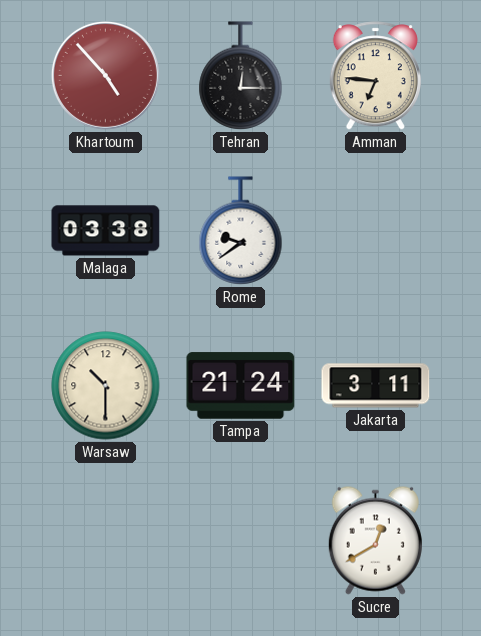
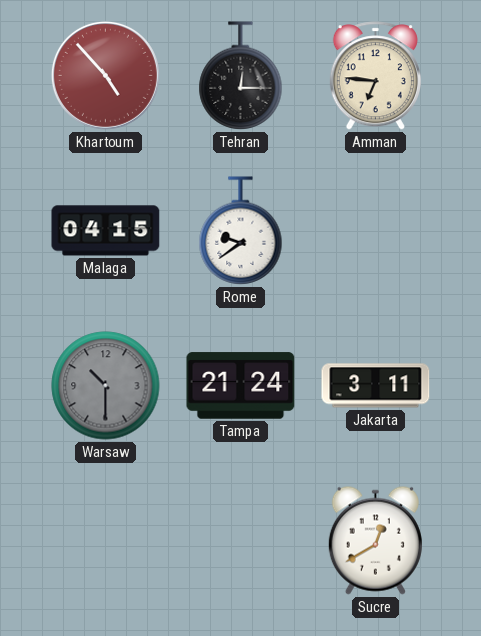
Malaga: 03:38 -> 04:15 (106, 231)
Warsaw dial: cream -> grey (106, 386)
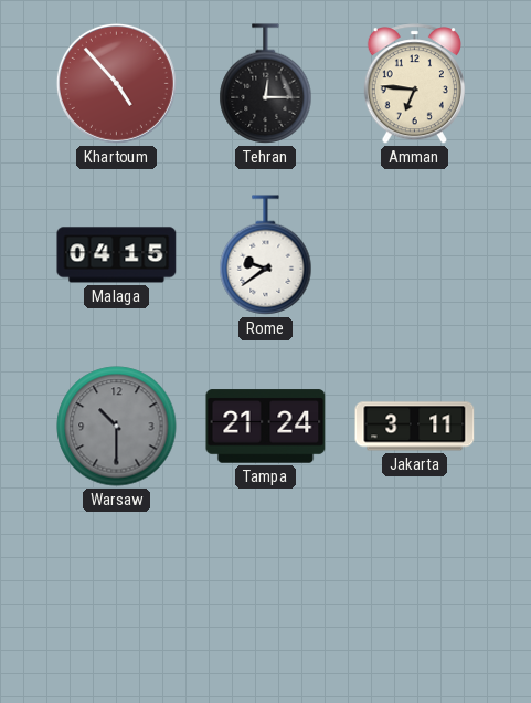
Sucre: 12:40 -> none (375, 540)
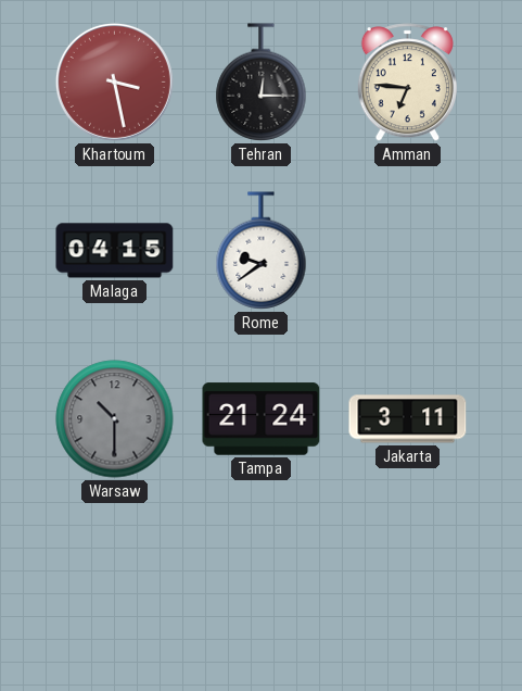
Khartoum: 4:53 -> 3:28 (114, 81)
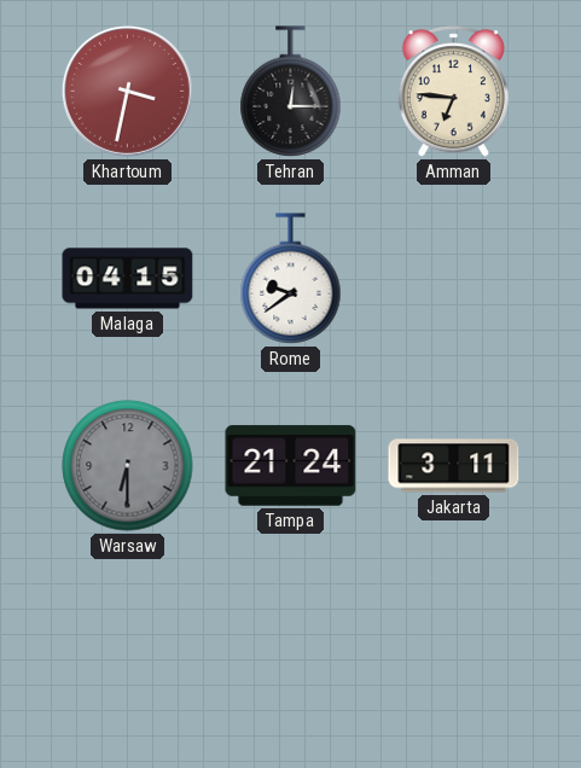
Khartoum: 3:28 -> 3:32 (127, 91)
Warsaw: 10:30 -> 6:30 (128, 466)
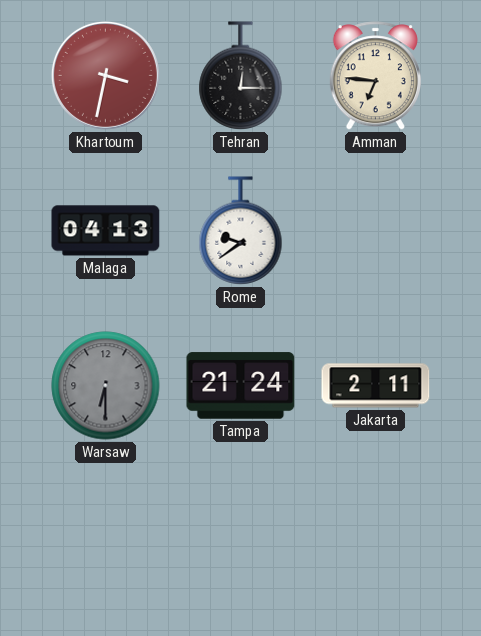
Malaga: 04:15 -> 04:13 (106, 231)
Jakarta: 3:11 -> 2:11 (376, 386)
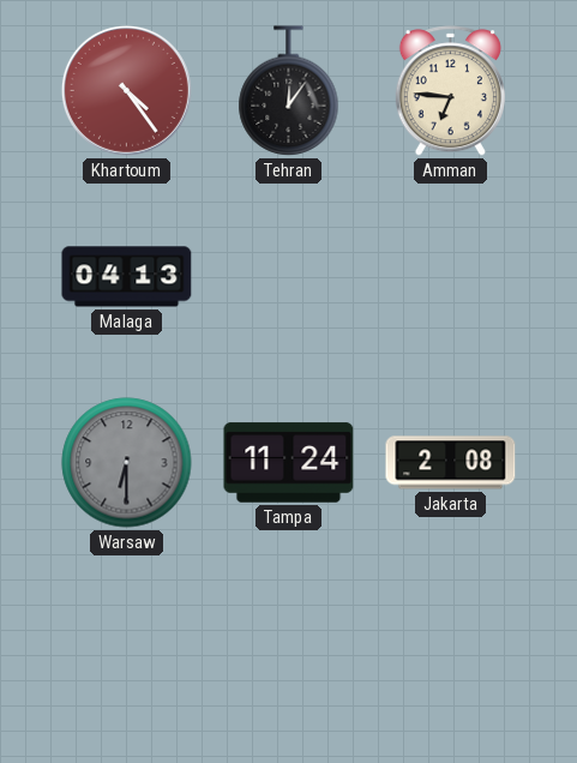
Khartoum: 3:32 -> 4:24 (126, 90)
Tehran: 12:15 -> 12:06 (289, 91)
Rome: 9:39 -> none (241, 231)
Tampa: 21:24 -> 11:24 (289, 463)
Jakarta: 2:11 -> 2:08 (451, 463)
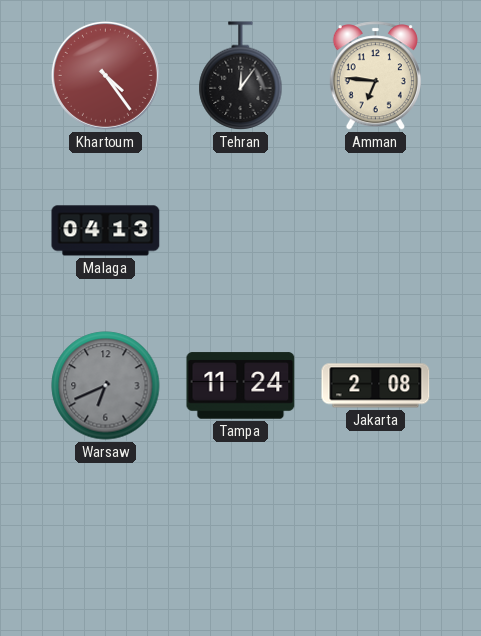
Warsaw: 6:30 -> 6:41 (106, 386)
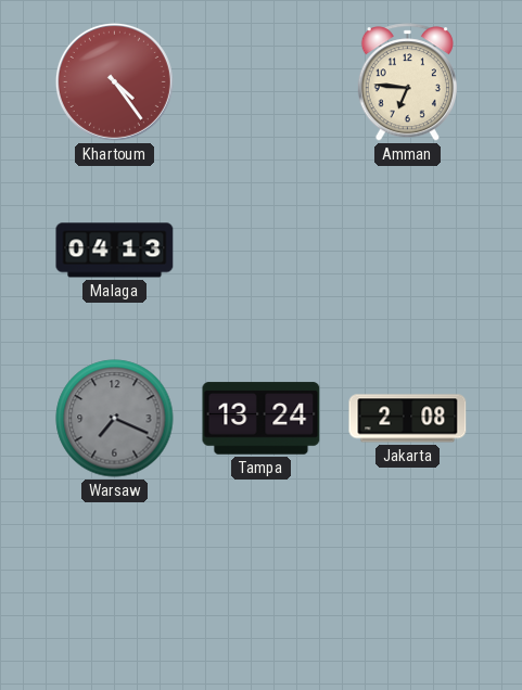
Tehran: 12:06 -> none (241, 76)
Warsaw: 6:41 -> 7:19 (115, 419)
Tampa: 11:24 -> 13:24 (262, 419)
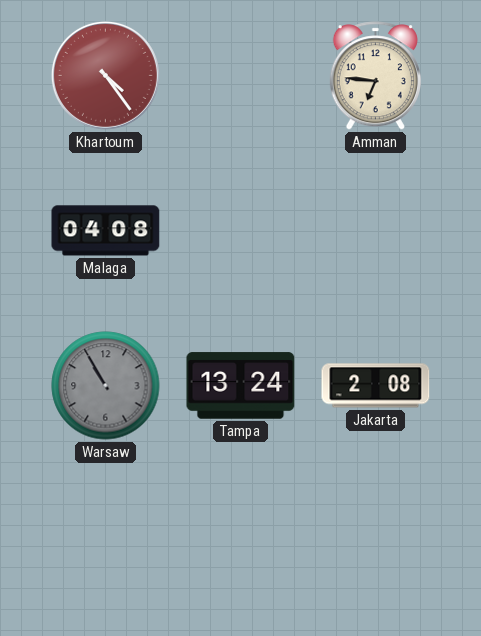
Malaga: 04:13 -> 04:08 (106, 231)
Warsaw: 7:19 -> 10:55 (106, 386)
